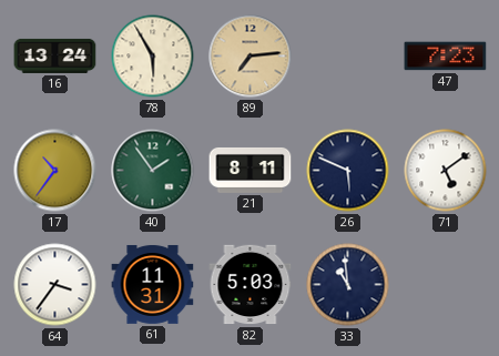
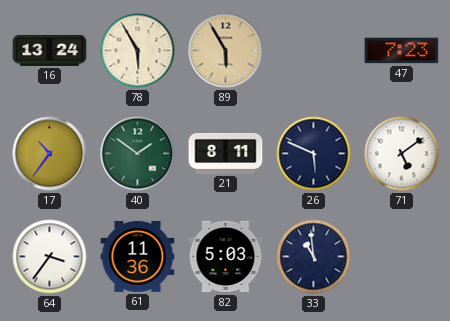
89: 7:14 -> 5:55 (226, 51)
40: 1:54 -> 1:51 (138, 154)
61: 11:31 -> 11:36 (138, 256)
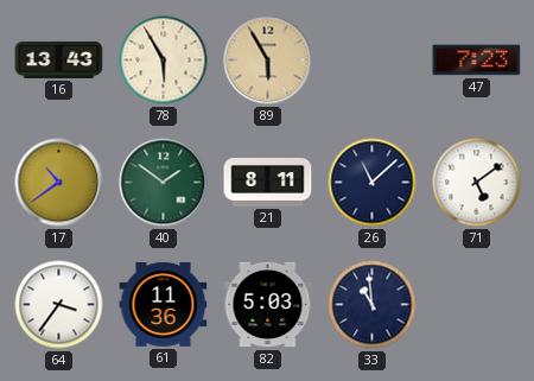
16: 13:24 -> 13:43 (59, 59)
17: 10:36 -> 10:39 (59, 183)
26: 5:49 -> 11:08 (373, 183)
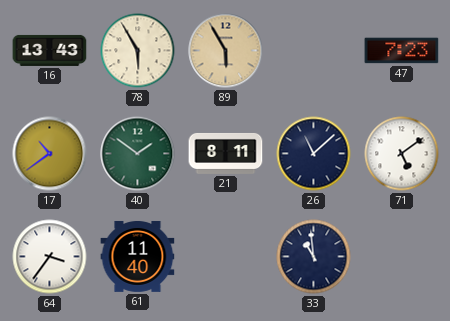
61: 11:36 -> 11:40 (138, 256)
82: 5:03 -> none (268, 305)
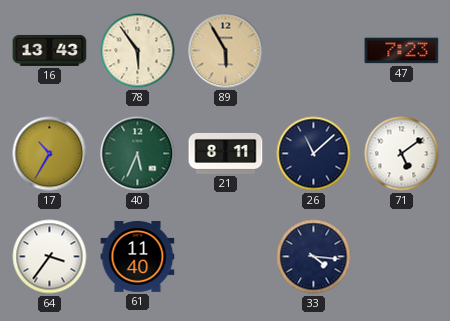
78: 5:55 -> 5:54 (138, 51)
17: 10:39 -> 10:35 (50, 154)
40: 1:51 -> 5:34 (138, 154)
33: 10:59 -> 4:16 (314, 257)
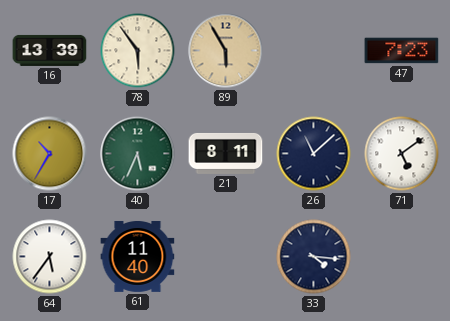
16: 13:43 -> 13:39 (50, 50)
64: 3:36 -> 5:36 (50, 257)
